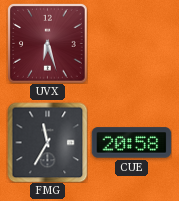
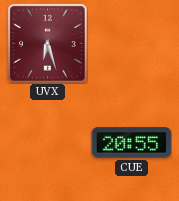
FMG: 11:35 -> none (47, 142)
CUE: 20:58 -> 20:55 (131, 143)
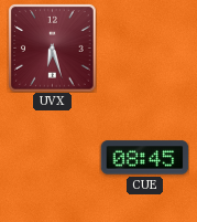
CUE: 20:55 -> 08:45 (144, 158)
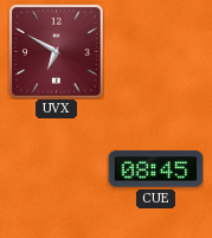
UVX: 6:27 -> 6:50 (57, 52)
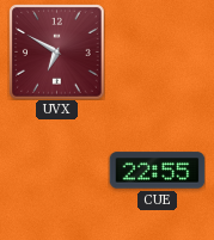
CUE: 08:45 -> 22:55 (157, 171)
